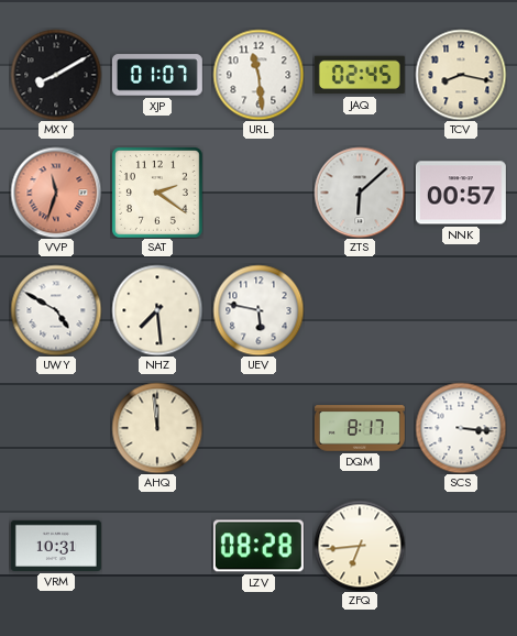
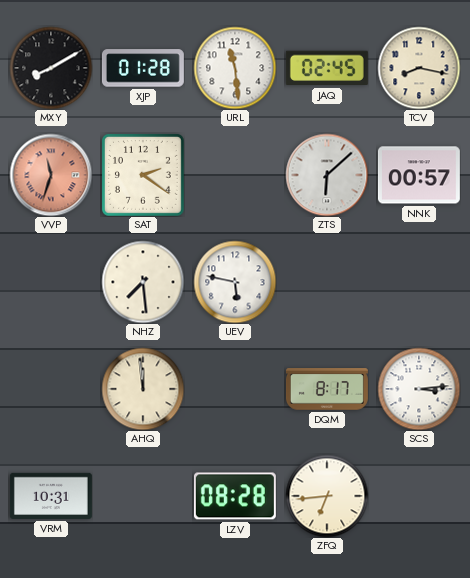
XJP: 01:07 -> 01:28 (143, 68)
UWY: 4:50 -> none (56, 310)
SCS: 3:16 -> 3:14 (419, 389)
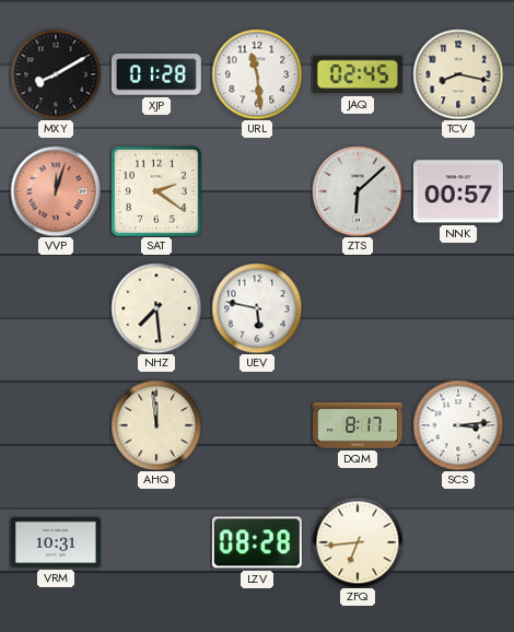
VVP: 11:33 -> 12:03 (56, 191)
